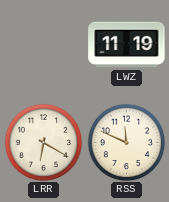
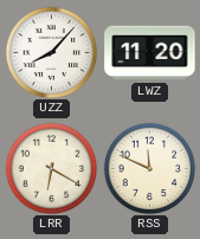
UZZ: none -> 8:07 (51, 52)
LWZ: 11:19 -> 11:20 (150, 53)
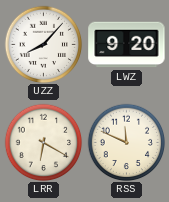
LWZ: 11:20 -> 9:20 (127, 45)
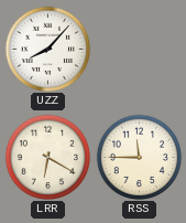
LWZ: 9:20 -> none (127, 45)
RSS: 11:49 -> 11:45 (139, 157)
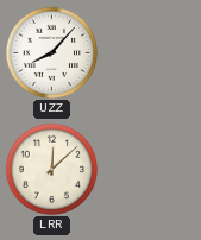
LRR: 6:20 -> 12:08 (51, 169)
RSS: 11:45 -> none (139, 157)
